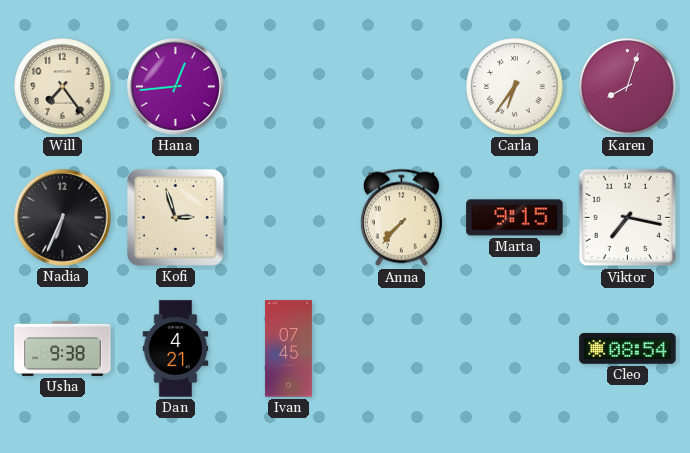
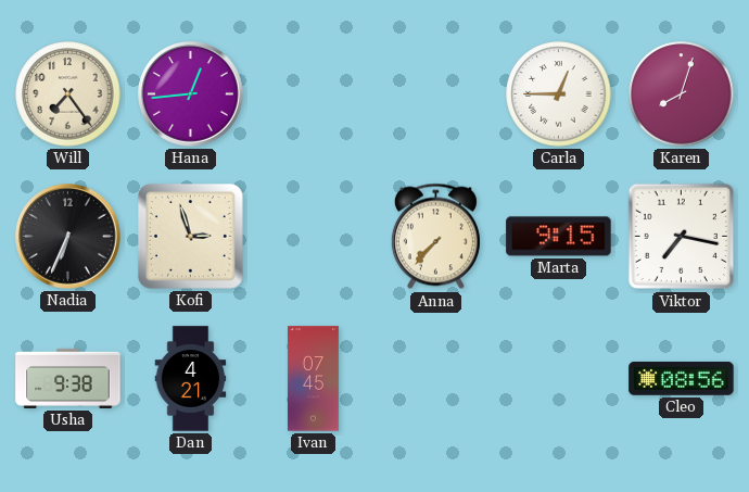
Carla: 6:36 -> 12:45 (559, 94)
Cleo: 08:54 -> 08:56 (682, 379)
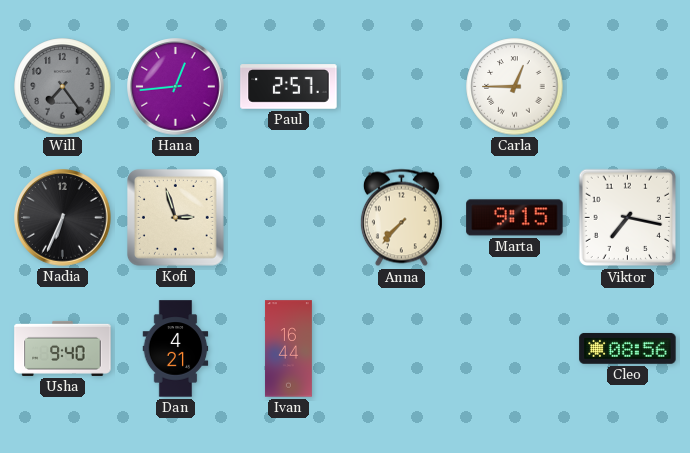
Will dial: cream -> grey (63, 87)
Paul: none -> 2:57 (289, 87)
Karen: 8:03 -> none (682, 94)
Usha: 9:38 -> 9:40 (63, 348)
Ivan: 07:45 -> 16:44 (288, 349)
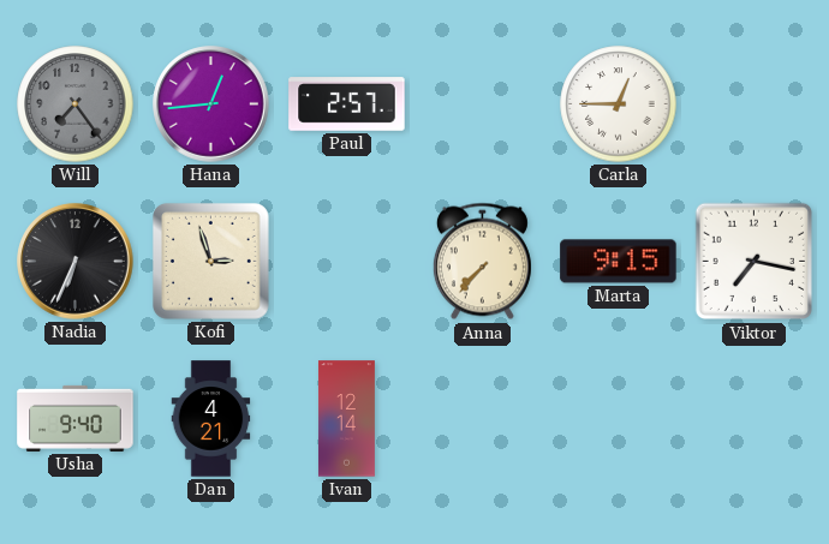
Ivan: 16:44 -> 12:14 (346, 419)
Cleo: 08:56 -> none (628, 349)
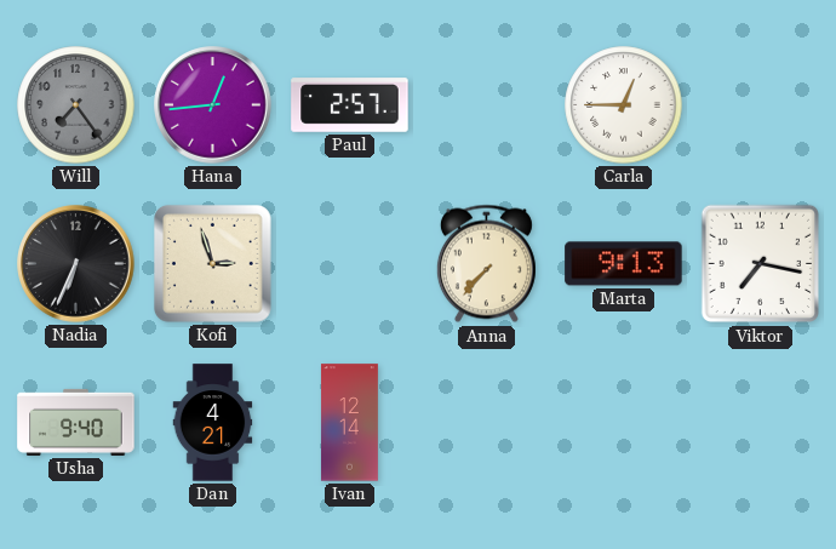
Marta: 9:15 -> 9:13 (624, 264)
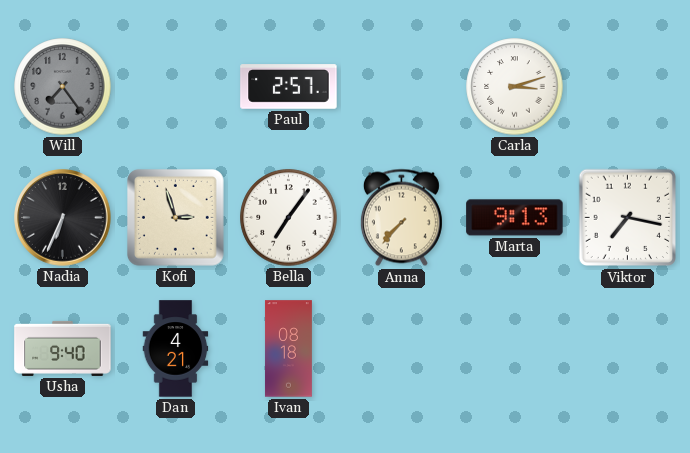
Hana: 12:44 -> none (213, 105)
Carla: 12:45 -> 3:12 (515, 87)
Bella: none -> 7:06 (289, 218)
Ivan: 12:14 -> 08:18 (288, 349)
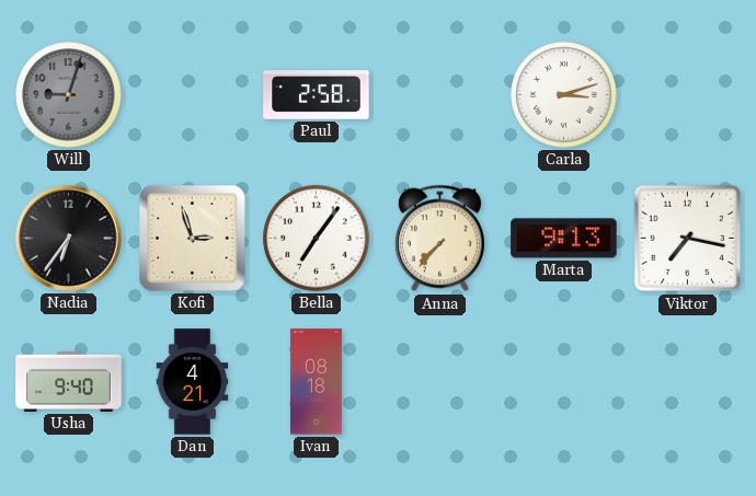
Will: 7:24 -> 9:03 (69, 95)
Paul: 2:57 -> 2:58 (317, 95)
Nadia: 6:34 -> 6:36 (69, 239)
